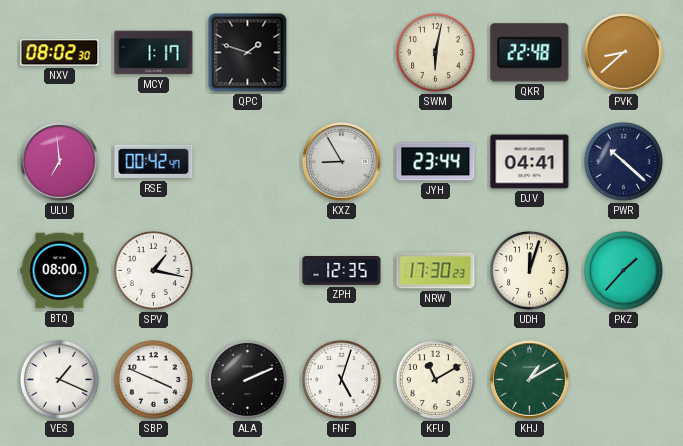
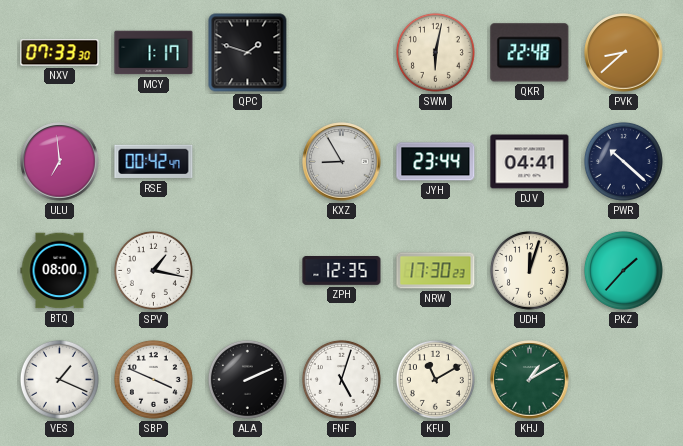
NXV: 08:02 -> 07:33 (60, 53)
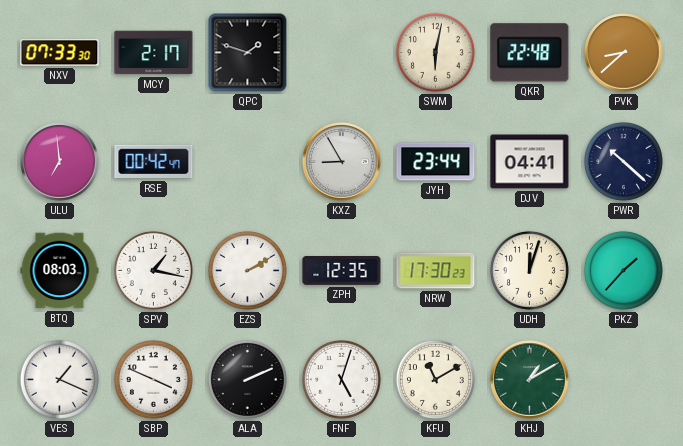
MCY: 1:17 -> 2:17 (154, 53)
BTQ: 08:00 -> 08:03 (60, 271)
EZS: none -> 2:10 (247, 270)
